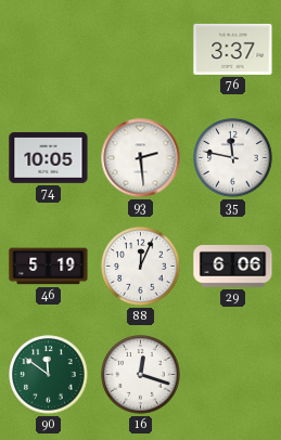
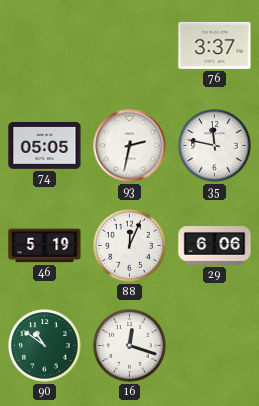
74: 10:05 -> 05:05 (45, 145)
93: 2:29 -> 2:32 (130, 146)
90: 11:51 -> 10:51 (45, 346)
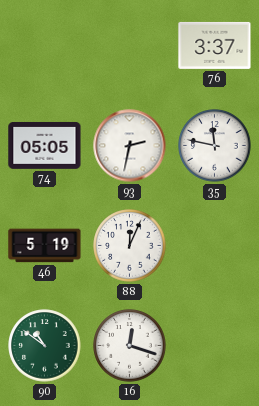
29: 6:06 -> none (215, 246)
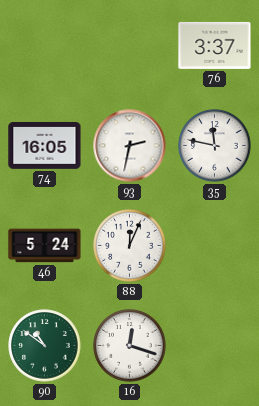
74: 05:05 -> 16:05 (45, 145)
46: 5:19 -> 5:24 (45, 246)
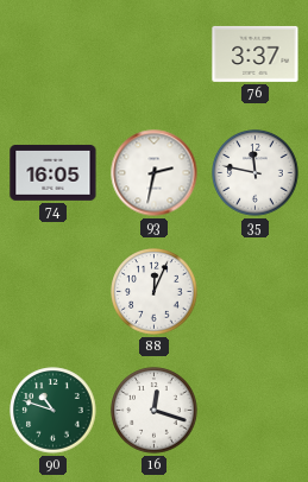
46: 5:24 -> none (45, 246)
90: 10:51 -> 10:48 (54, 411)
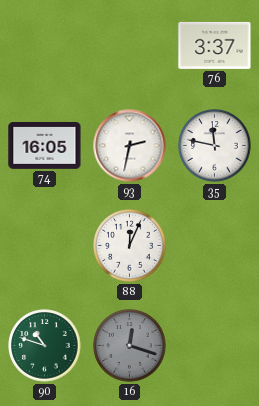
16 dial: white -> grey (130, 346)
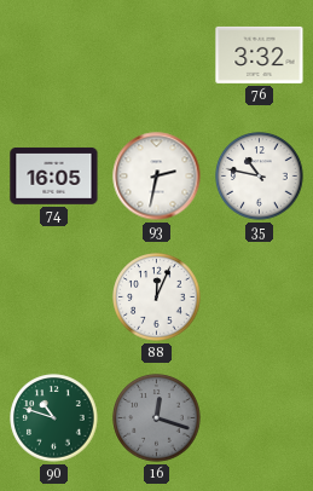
76: 3:37 -> 3:32 (260, 54)
35: 11:47 -> 10:47 (260, 177)
